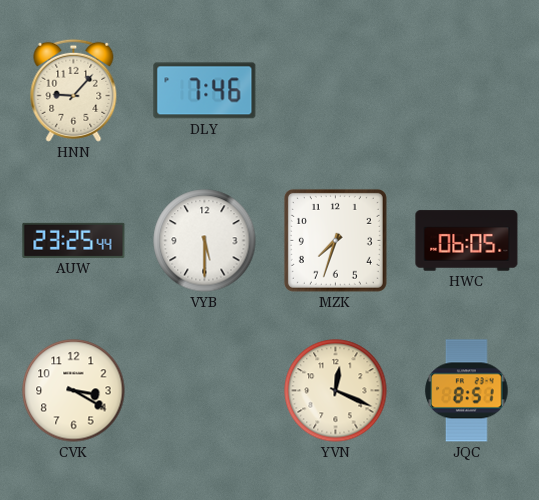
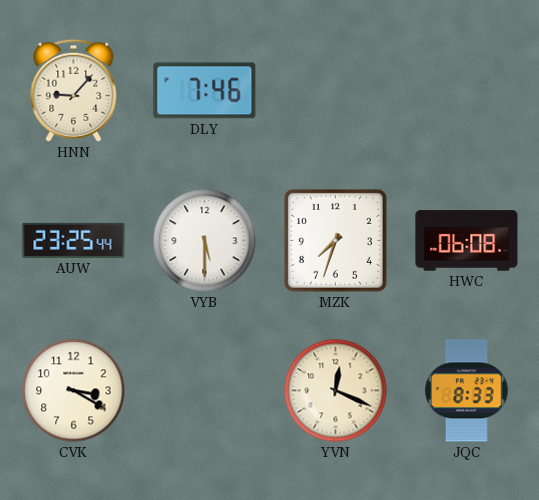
HWC: 06:05 -> 06:08 (467, 241)
JQC: 8:51 -> 8:33 (467, 391)
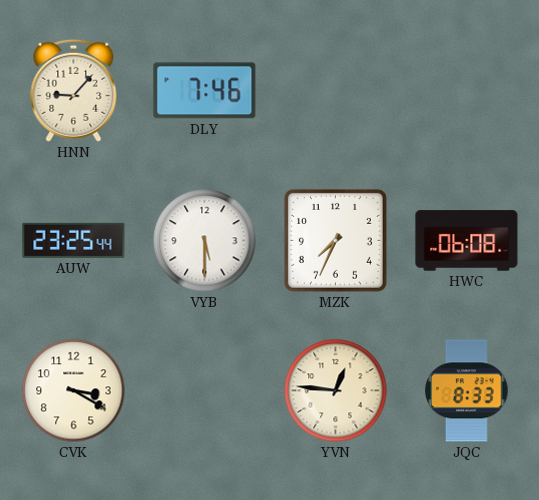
MZK: 7:33 -> 7:34 (335, 240)
YVN: 12:19 -> 12:46 (336, 391)
